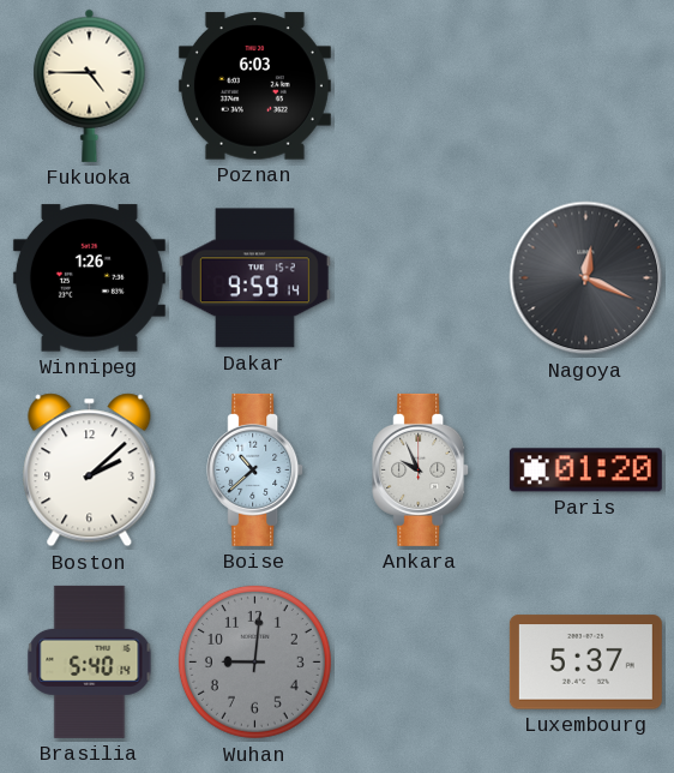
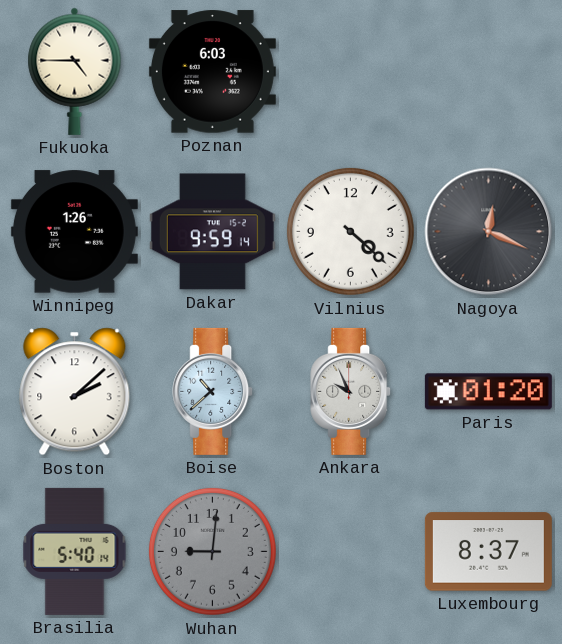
Vilnius: none -> 4:22 (350, 231)
Luxembourg: 5:37 -> 8:37 (488, 552)
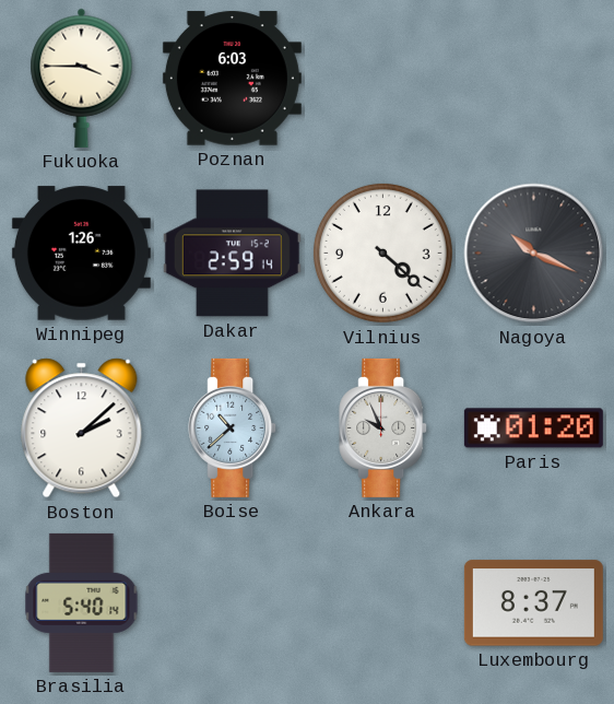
Fukuoka: 4:45 -> 3:45 (82, 78)
Dakar: 9:59 -> 2:59 (232, 254)
Nagoya: 12:19 -> 10:19 (534, 254)
Wuhan: 9:01 -> none (212, 551)
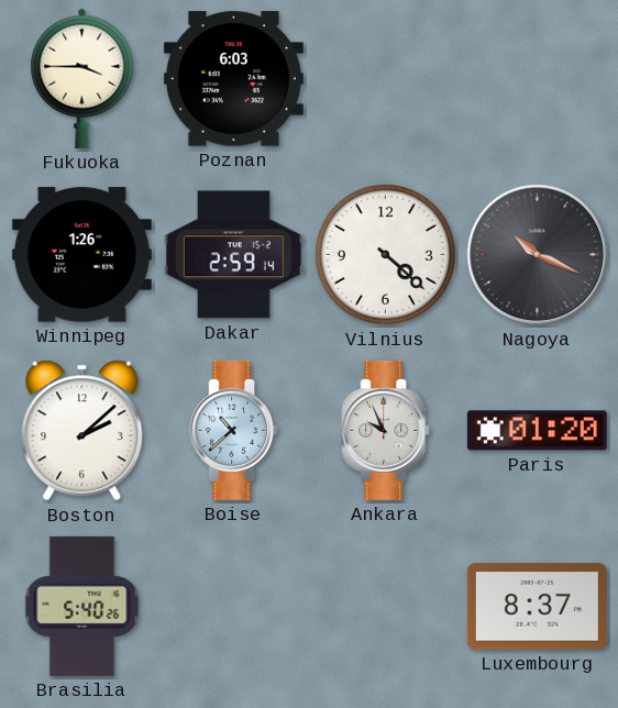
Brasilia: 5:40:14 -> 5:40:26 (82, 606)
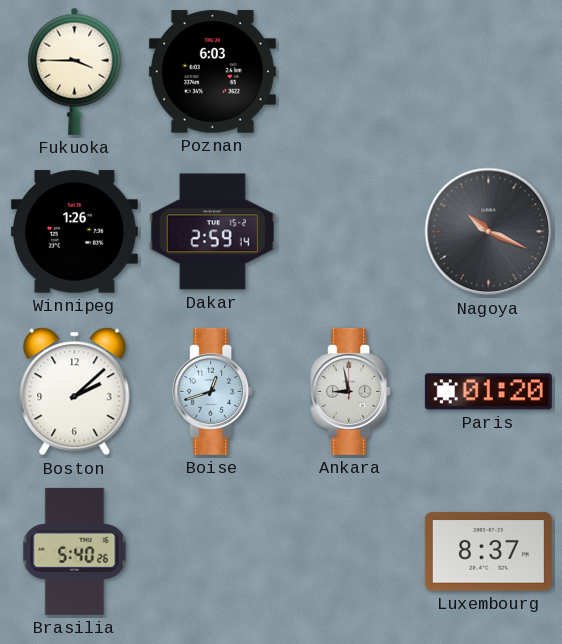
Vilnius: 4:22 -> none (385, 254)
Boise: 10:38 -> 12:42 (213, 391)
Ankara: 9:56 -> 8:58 (351, 391)
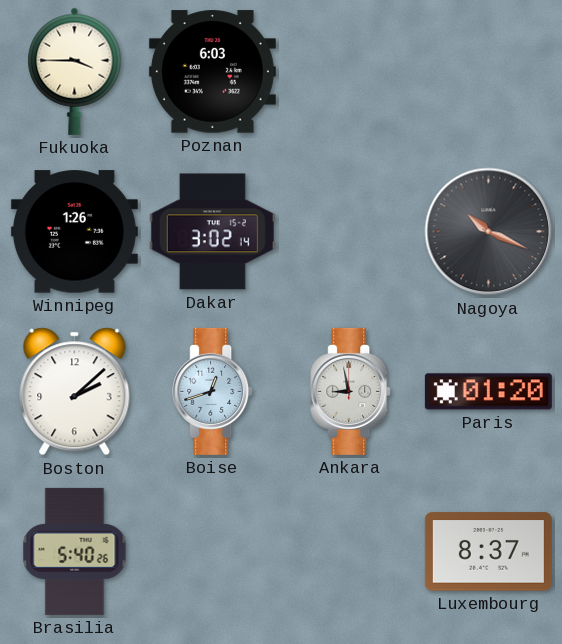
Dakar: 2:59 -> 3:02 (212, 232)
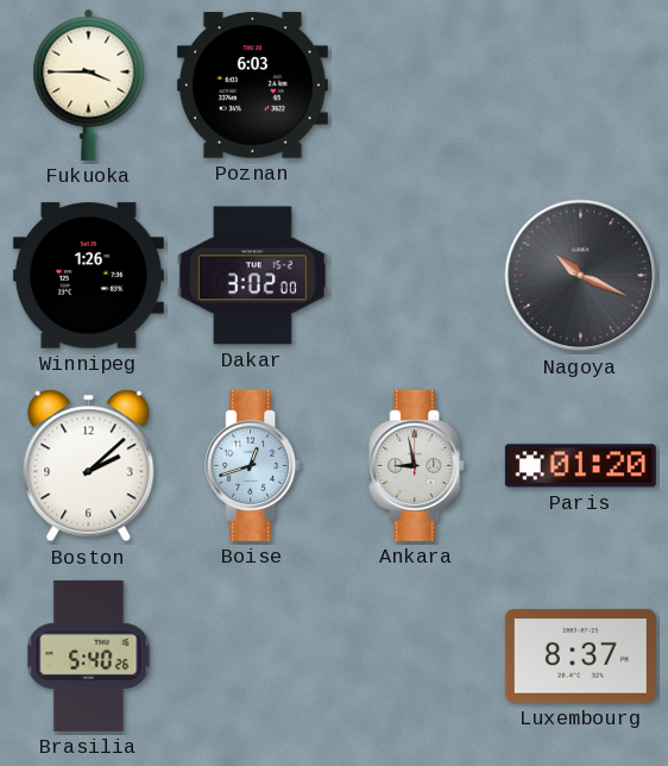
Dakar: 3:02:14 -> 3:02:00 (252, 276)
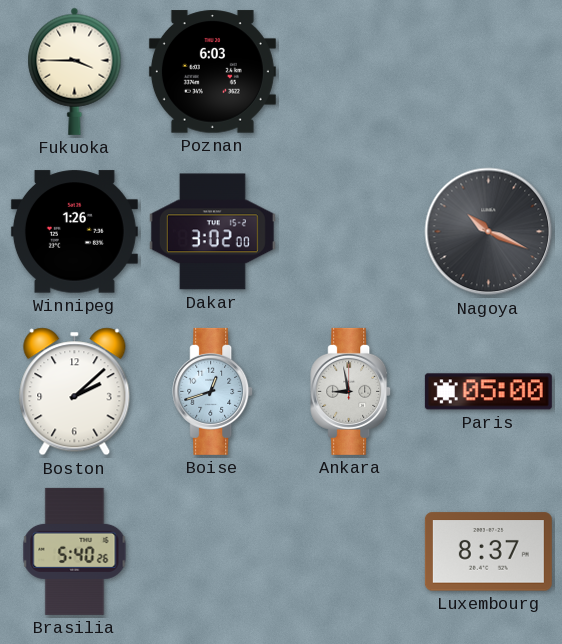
Paris: 01:20 -> 05:00 (488, 392)
